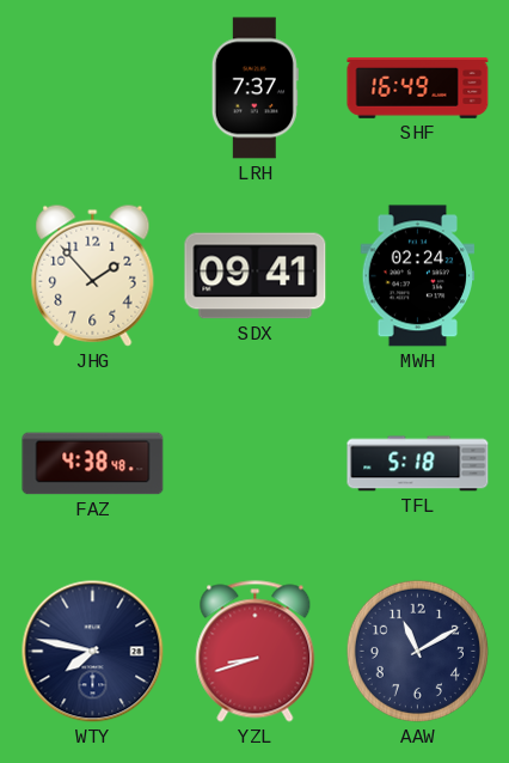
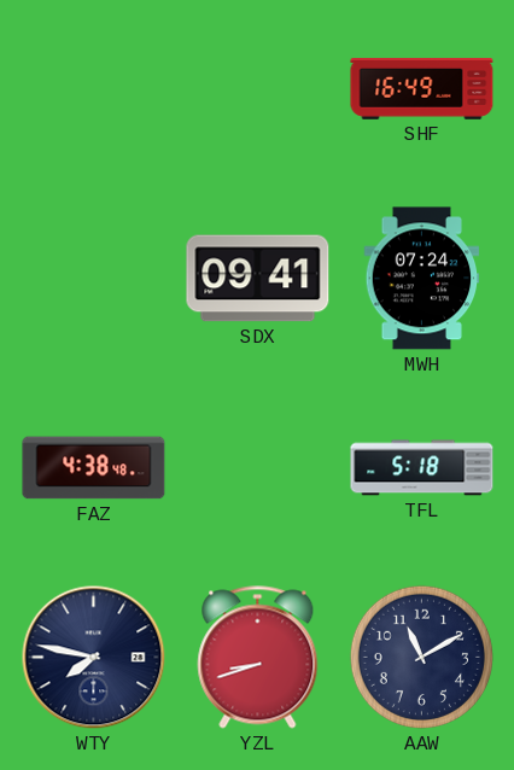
LRH: 7:37 -> none (254, 88)
JHG: 1:53 -> none (93, 275)
MWH: 02:24 -> 07:24 (422, 279)
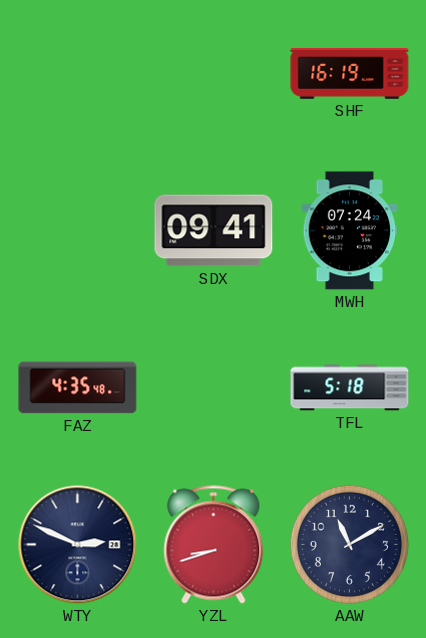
SHF: 16:49 -> 16:19 (350, 74)
FAZ: 4:38 -> 4:35 (78, 388)
WTY: 7:47 -> 2:49 (78, 545)
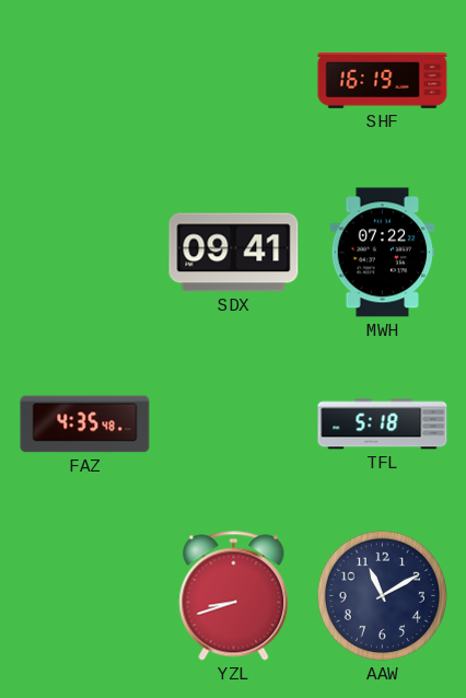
MWH: 07:24 -> 07:22 (383, 253)
WTY: 2:49 -> none (78, 545)
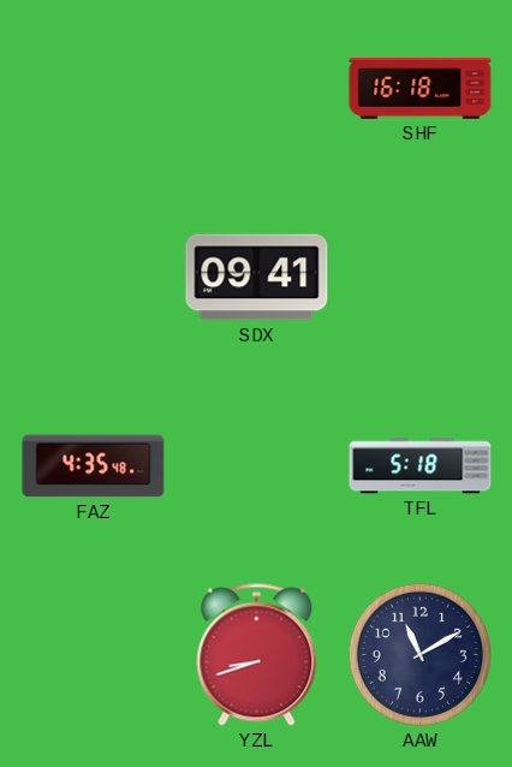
SHF: 16:19 -> 16:18 (421, 89)
MWH: 07:22 -> none (383, 253)
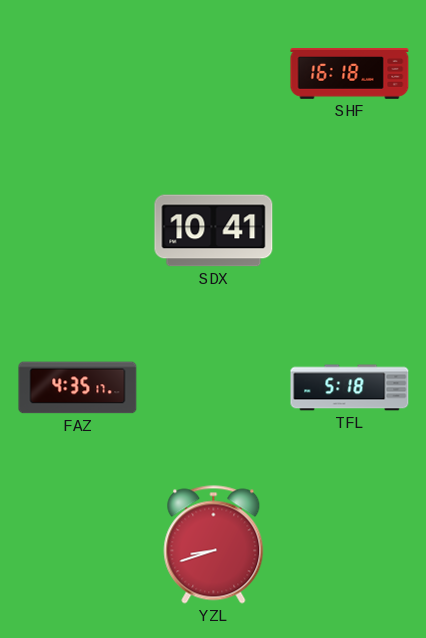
SDX: 09:41 -> 10:41 (214, 231)
FAZ: 4:35:48 -> 4:35:17 (78, 388)
AAW: 11:10 -> none (419, 654)
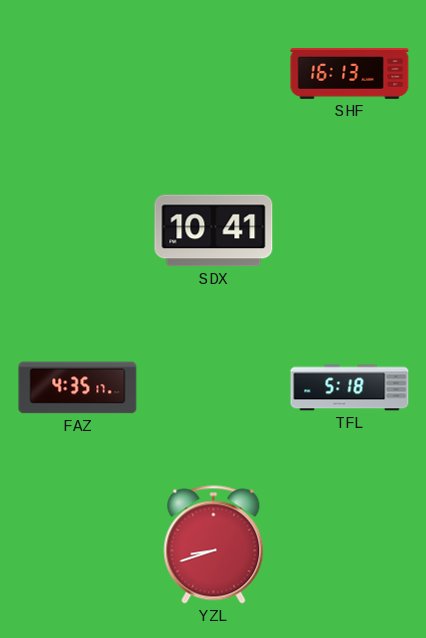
SHF: 16:18 -> 16:13 (350, 74)
